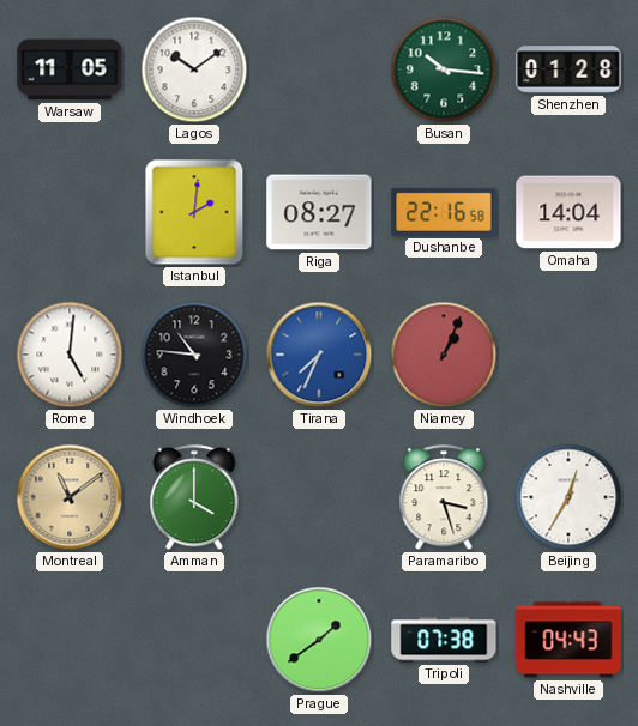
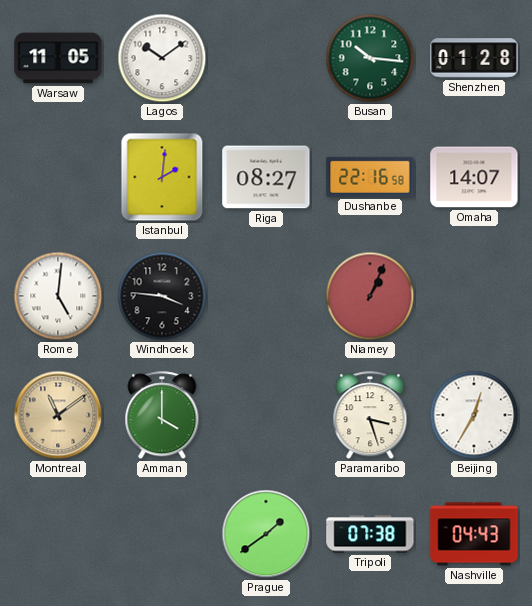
Omaha: 14:04 -> 14:07 (474, 177)
Windhoek: 10:46 -> 3:46 (162, 296)
Tirana: 7:34 -> none (319, 355)
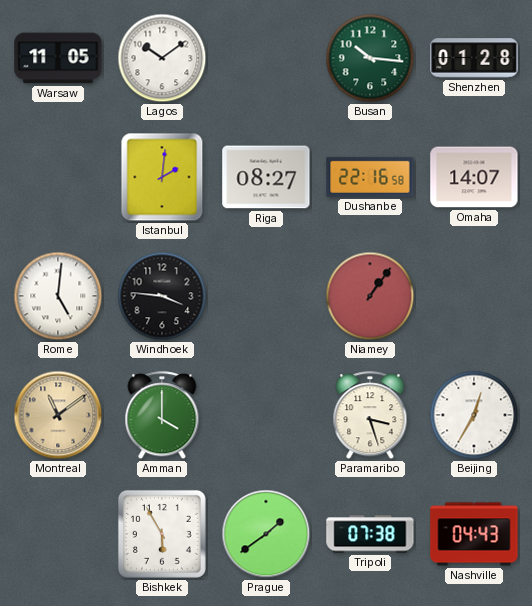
Niamey: 1:04 -> 1:06 (370, 296)
Bishkek: none -> 5:55 (162, 534)
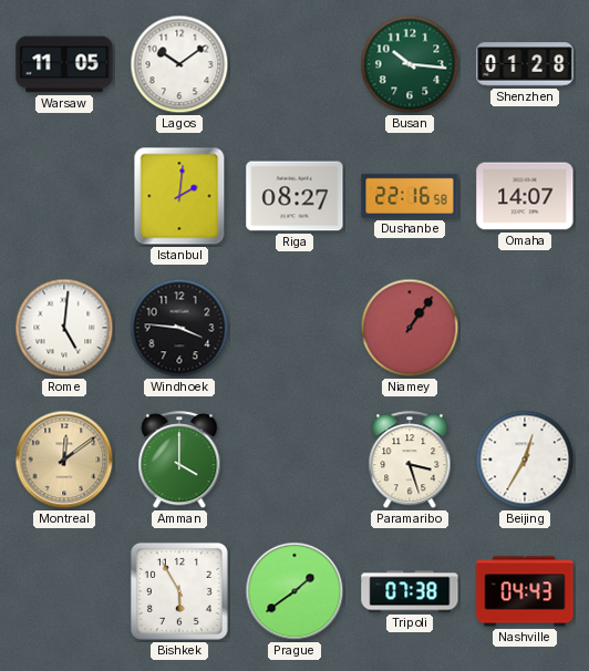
Montreal: 11:09 -> 12:09 (64, 460)
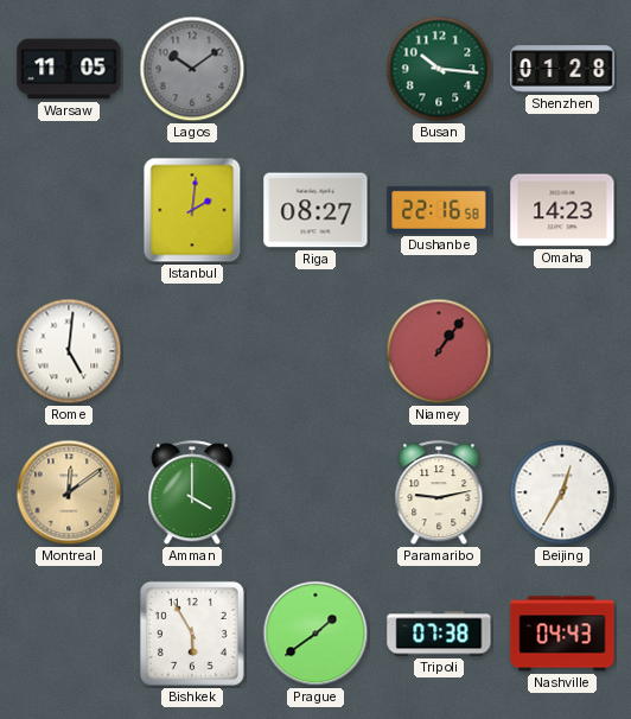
Lagos dial: white -> grey (192, 69)
Omaha: 14:07 -> 14:23 (562, 210)
Windhoek: 3:46 -> none (179, 328)
Paramaribo: 3:27 -> 9:13 (439, 494)
